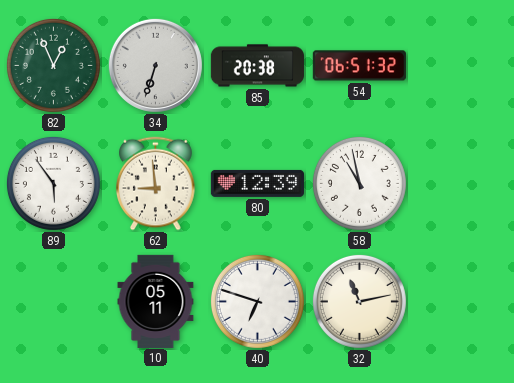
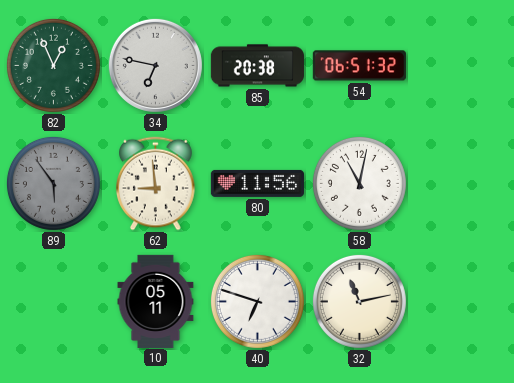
34: 6:33 -> 6:47 (155, 65)
89 dial: white -> grey (53, 183)
80: 12:39 -> 11:56 (257, 183)
58: 10:58 -> 11:02 (359, 183)
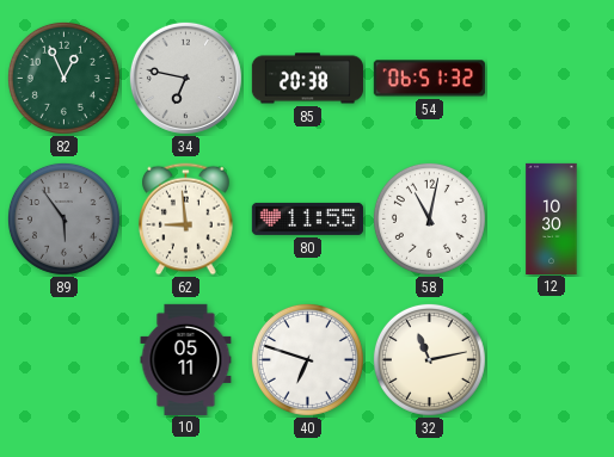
80: 11:56 -> 11:55 (307, 218)
12: none -> 10:30 (552, 218)
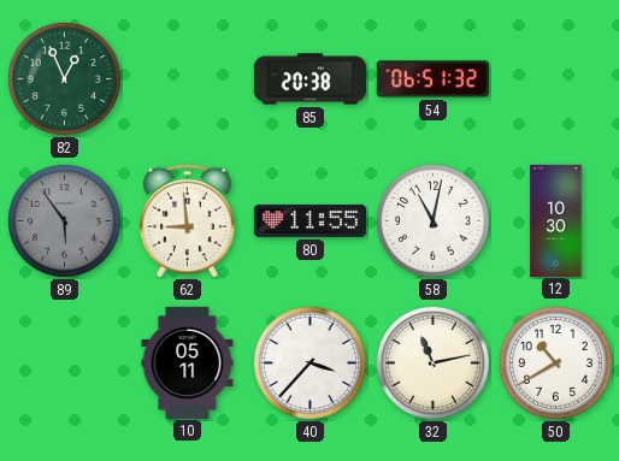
34: 6:47 -> none (185, 78)
40: 6:48 -> 3:37 (309, 362)
50: none -> 10:40 (555, 362)
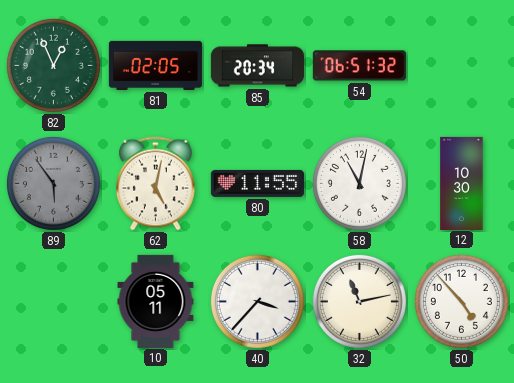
81: none -> 02:05 (155, 65)
85: 20:38 -> 20:34 (257, 66)
62: 8:59 -> 5:02 (156, 184)
50: 10:40 -> 4:53 (461, 301)
